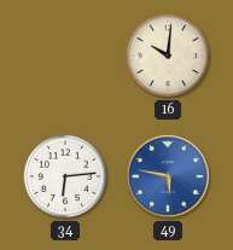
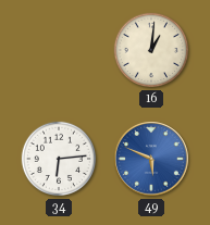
16: 10:01 -> 1:01 (151, 50)
49: 5:47 -> 5:49 (151, 159)
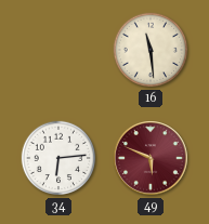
16: 1:01 -> 11:29 (151, 50)
49 dial: blue -> burgundy (151, 158)
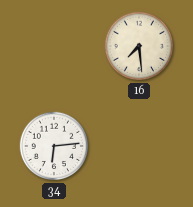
16: 11:29 -> 7:29 (139, 46)
49: 5:49 -> none (151, 158)
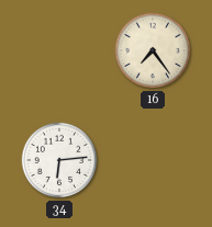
16: 7:29 -> 7:24 (153, 50)
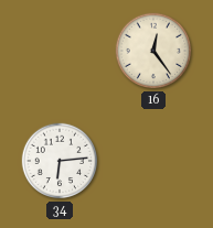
16: 7:24 -> 12:24 (153, 51)
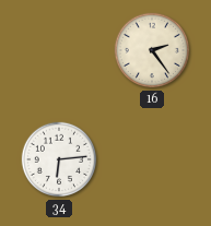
16: 12:24 -> 2:24 (152, 50)
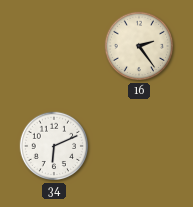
34: 6:14 -> 6:11 (54, 146)
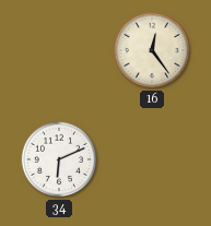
16: 2:24 -> 12:24 (152, 50)
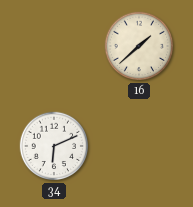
16: 12:24 -> 1:38 (139, 46)
